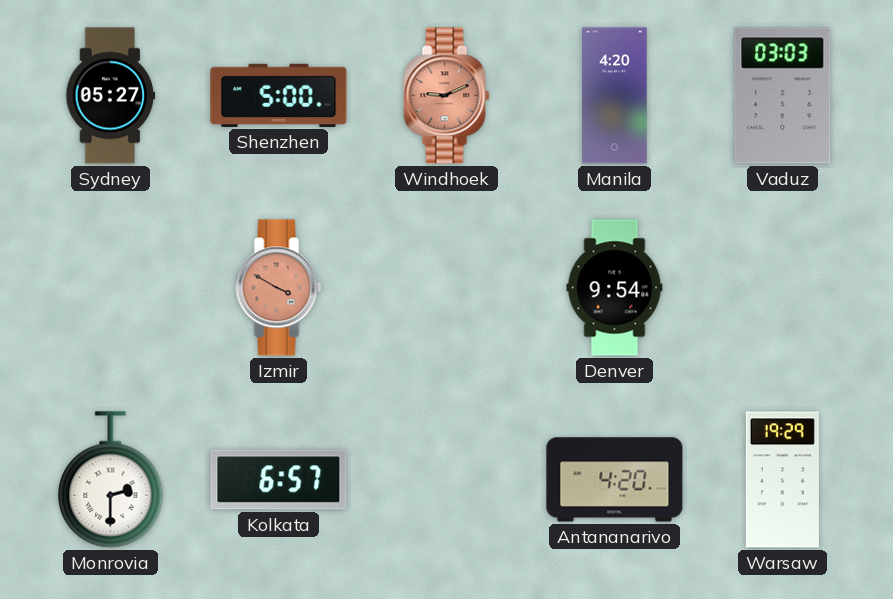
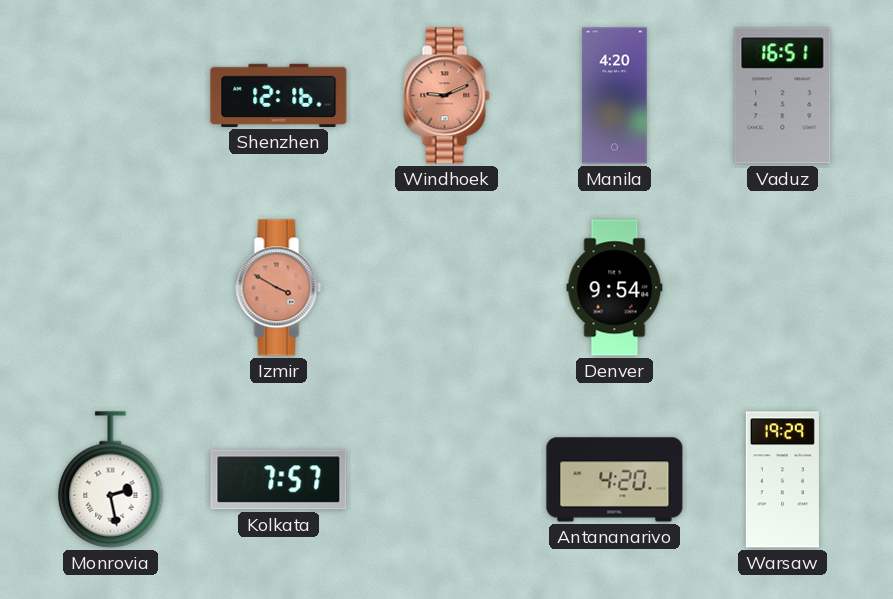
Sydney: 05:27 -> none (111, 96)
Shenzhen: 5:00 -> 12:16 (279, 95)
Vaduz: 03:03 -> 16:51 (783, 96)
Monrovia: 2:30 -> 2:28 (111, 480)
Kolkata: 6:57 -> 7:57 (279, 480)
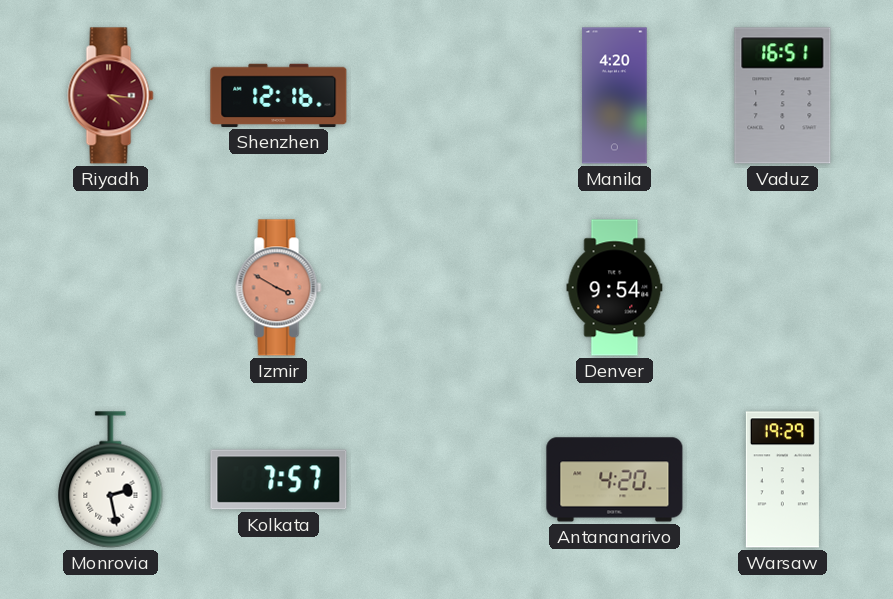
Riyadh: none -> 4:16 (111, 96)
Windhoek: 9:11 -> none (447, 96)
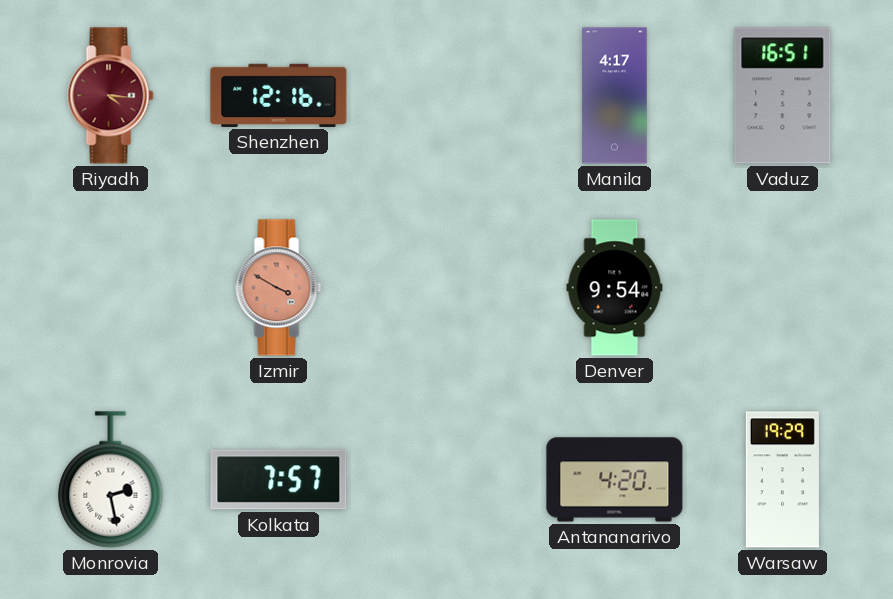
Manila: 4:20 -> 4:17 (615, 96)
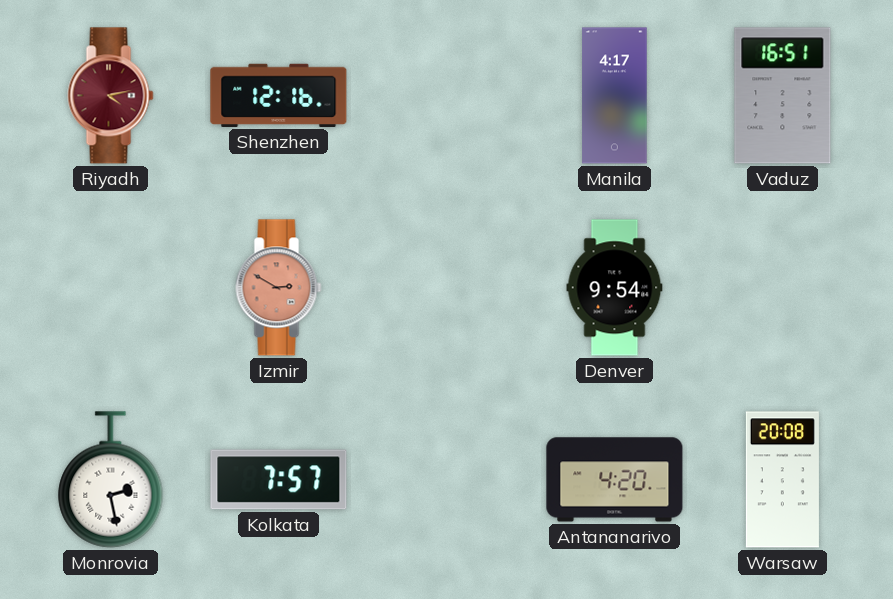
Riyadh: 4:16 -> 4:13 (111, 96)
Izmir: 3:50 -> 2:50 (279, 288)
Warsaw: 19:29 -> 20:08 (782, 480)
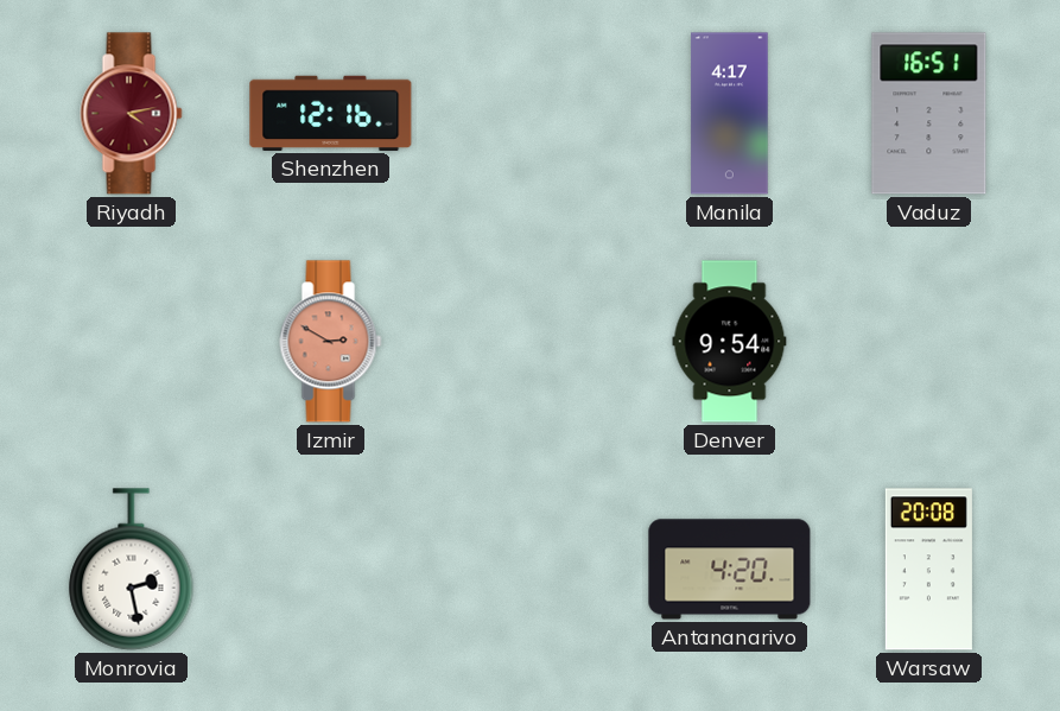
Kolkata: 7:57 -> none (279, 480)
